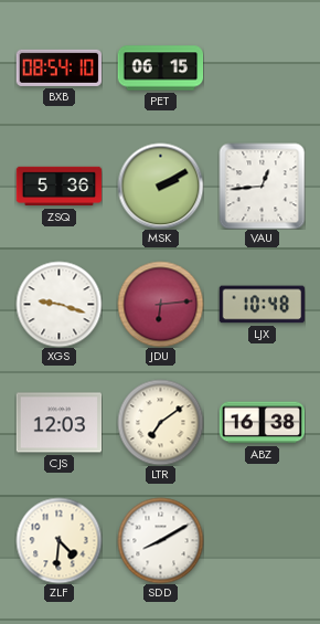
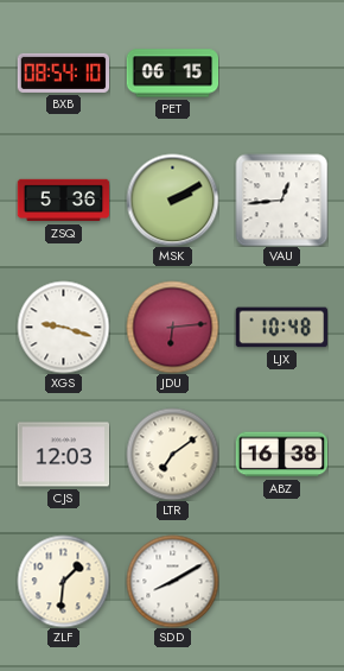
ZLF: 4:31 -> 1:31 (63, 581)
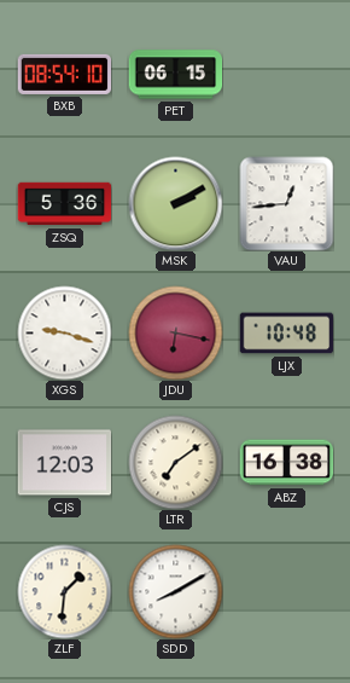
JDU: 6:14 -> 6:17 (175, 332)
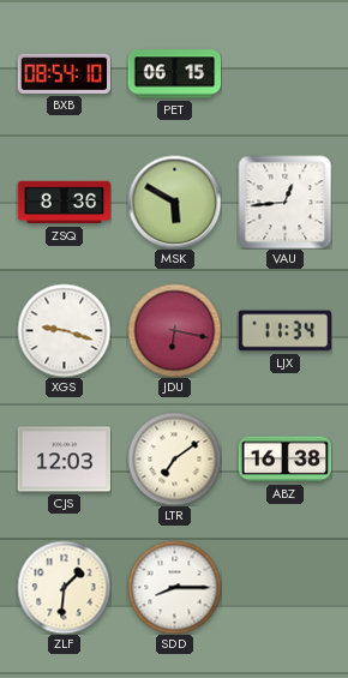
ZSQ: 5:36 -> 8:36 (64, 203)
MSK: 2:10 -> 5:50 (174, 202)
LJX: 10:48 -> 11:34 (284, 331)
SDD: 8:10 -> 8:15 (174, 587)
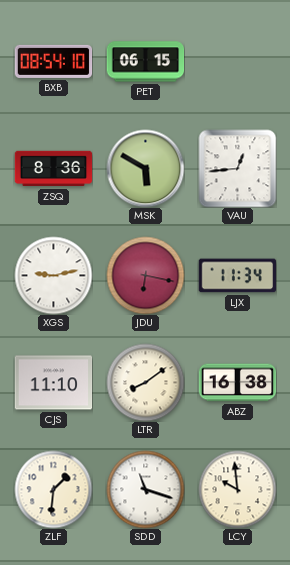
XGS: 9:18 -> 9:13 (53, 275)
CJS: 12:03 -> 11:10 (53, 383)
LTR: 7:09 -> 8:09 (145, 382)
SDD: 8:15 -> 11:18 (145, 489)
LCY: none -> 9:59 (237, 489)
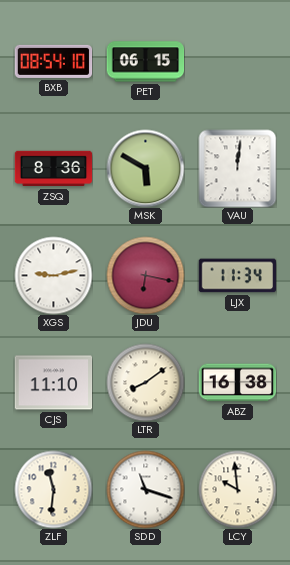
VAU: 12:44 -> 12:01 (237, 168)
ZLF: 1:31 -> 11:31 (53, 489)
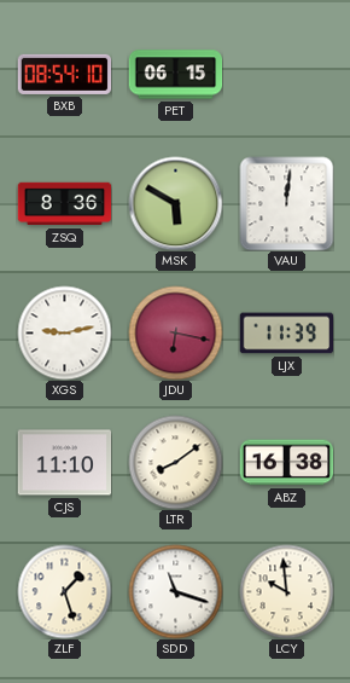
LJX: 11:34 -> 11:39 (286, 334)
ZLF: 11:31 -> 1:27 (64, 591)
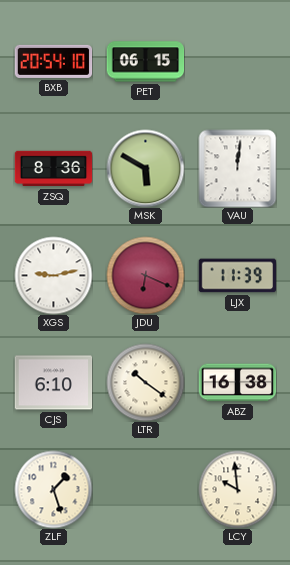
BXB: 08:54 -> 20:54 (53, 61)
JDU: 6:17 -> 6:19 (145, 275)
CJS: 11:10 -> 6:10 (53, 383)
LTR: 8:09 -> 10:21 (145, 382)
SDD: 11:18 -> none (175, 591)
